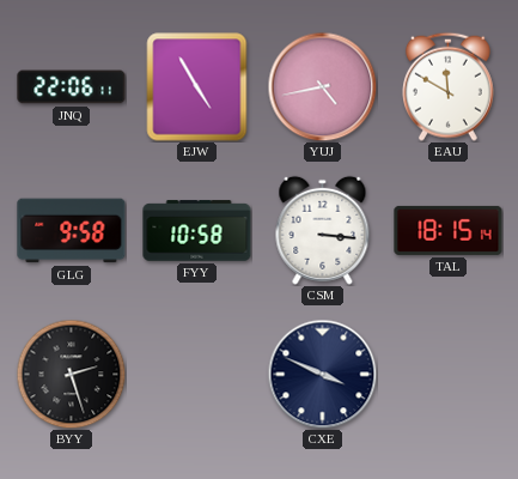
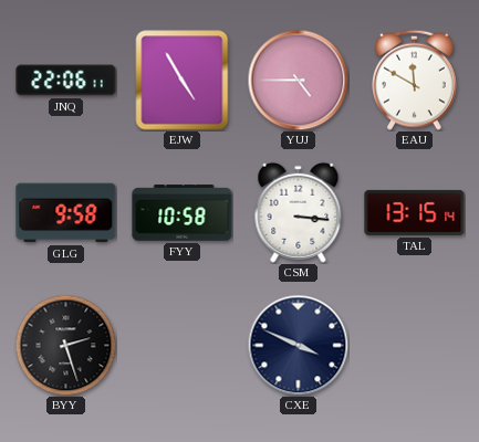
YUJ: 4:43 -> 4:45 (298, 80)
TAL: 18:15 -> 13:15 (415, 212)
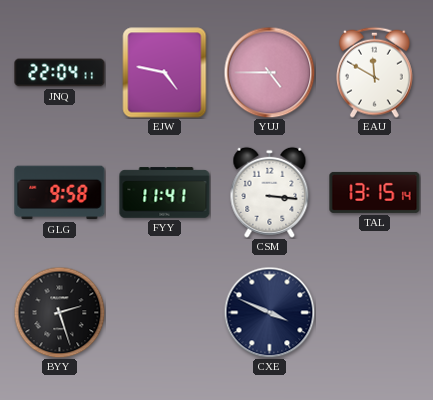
JNQ: 22:06 -> 22:04 (60, 73)
EJW: 4:55 -> 4:47 (165, 73)
FYY: 10:58 -> 11:41 (165, 193)
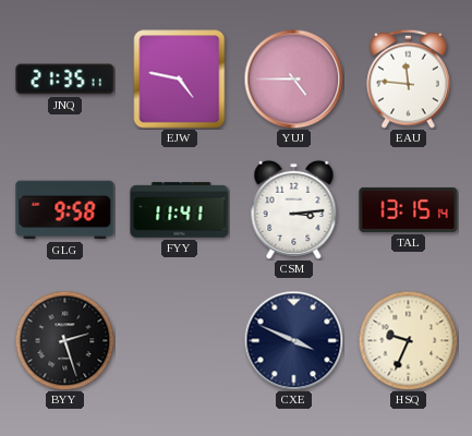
JNQ: 22:04 -> 21:35 (65, 80)
EAU: 11:50 -> 11:46 (409, 78)
CSM: 3:16 -> 3:14 (294, 209)
HSQ: none -> 9:34 (408, 340)
